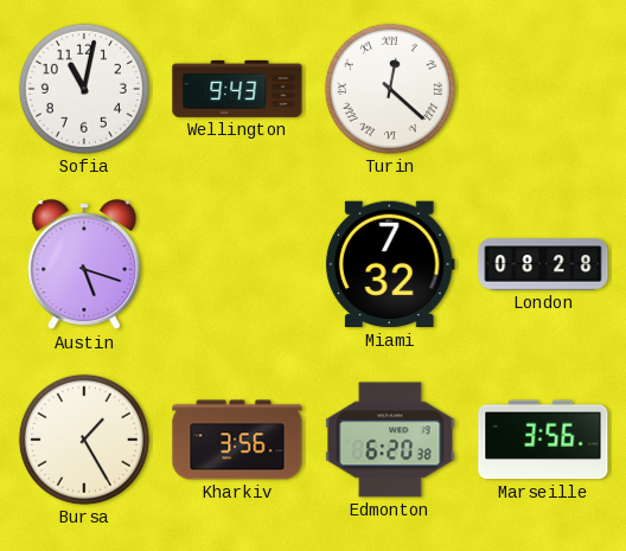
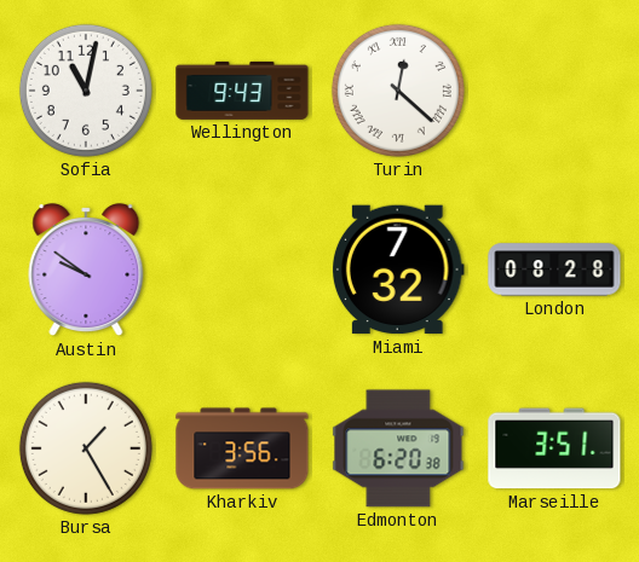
Austin: 5:18 -> 9:51 (86, 271)
Marseille: 3:56 -> 3:51 (554, 448)
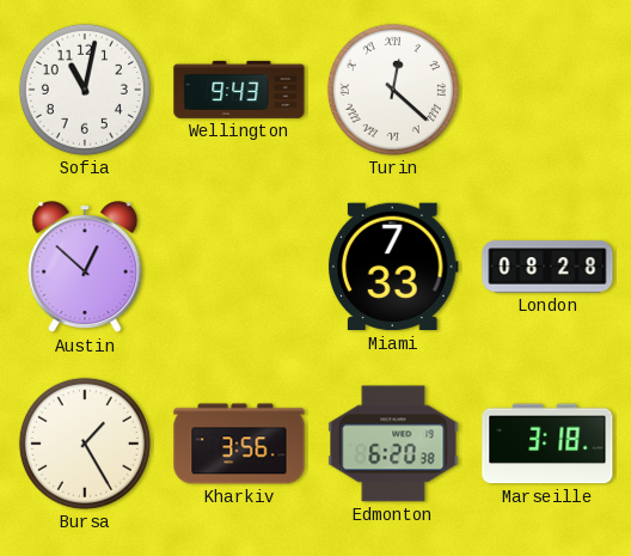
Austin: 9:51 -> 12:52 (85, 268)
Miami: 7:32 -> 7:33 (393, 267)
Marseille: 3:51 -> 3:18 (547, 444)
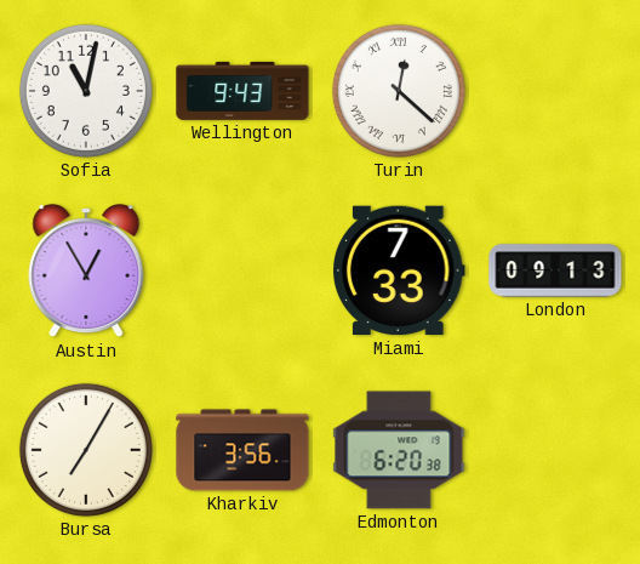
Austin: 12:52 -> 12:55 (86, 272)
London: 08:28 -> 09:13 (555, 270)
Bursa: 1:25 -> 7:05 (86, 450)
Marseille: 3:18 -> none (547, 444)
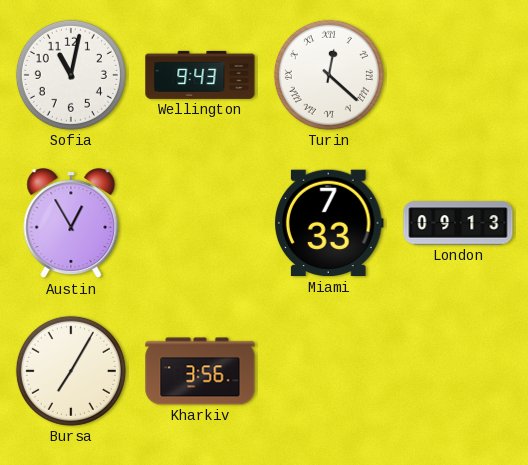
Edmonton: 6:20 -> none (399, 450)
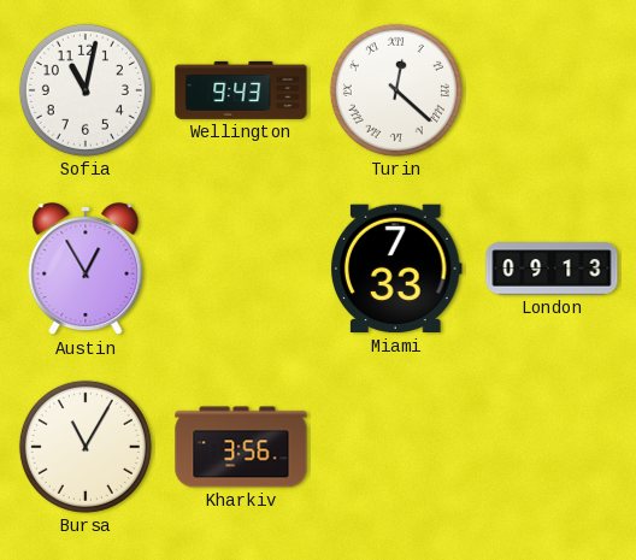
Bursa: 7:05 -> 11:05 (86, 447)
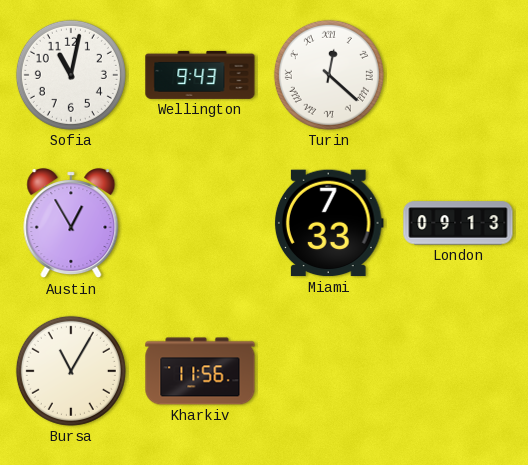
Kharkiv: 3:56 -> 11:56 (200, 371)
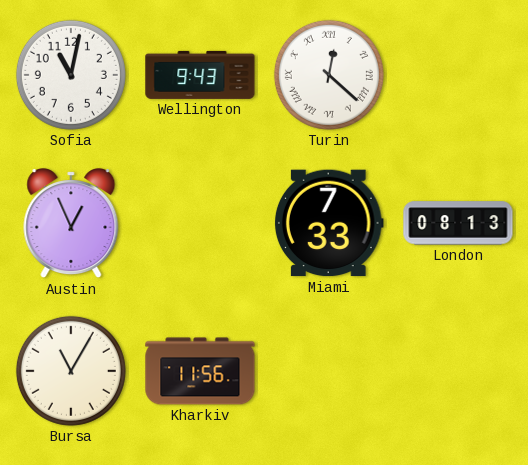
Austin: 12:55 -> 12:56 (71, 224)
London: 09:13 -> 08:13 (458, 223)
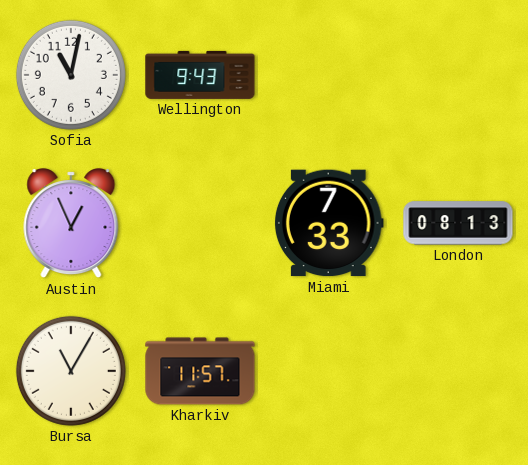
Turin: 12:22 -> none (329, 75)
Kharkiv: 11:56 -> 11:57 (200, 371)
